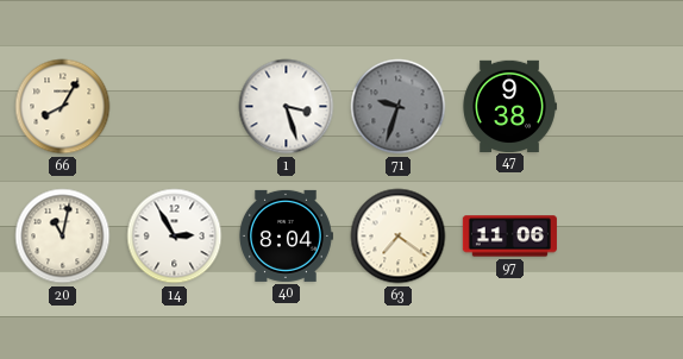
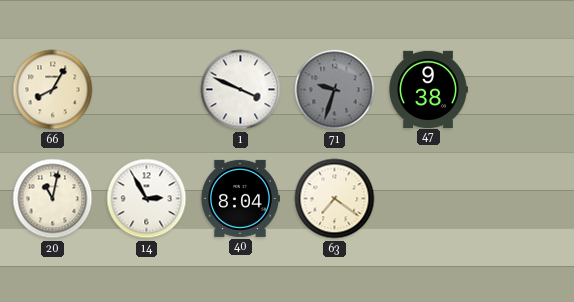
1: 3:27 -> 3:49 (241, 90)
97: 11:06 -> none (509, 237)
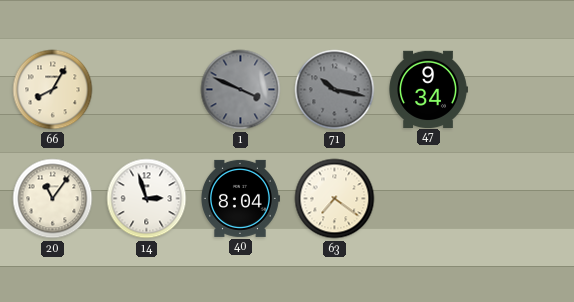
1 dial: white -> grey (241, 90)
71: 9:33 -> 10:17 (335, 90)
47: 9:38 -> 9:34 (428, 89)
20: 11:02 -> 11:06 (53, 199)
14: 2:55 -> 2:57 (147, 199)
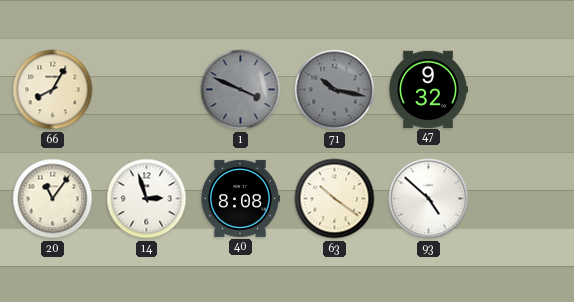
47: 9:34 -> 9:32 (428, 89)
40: 8:04 -> 8:08 (240, 198)
63: 7:21 -> 10:21 (335, 199)
93: none -> 4:52 (429, 199)
